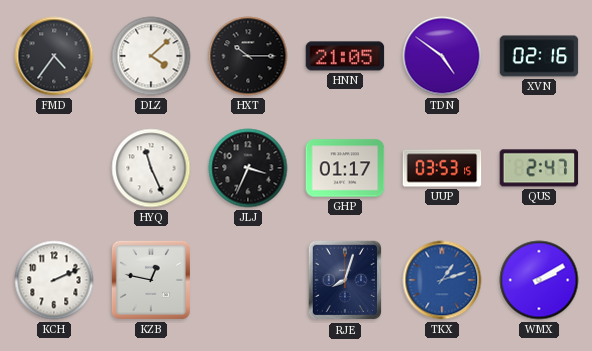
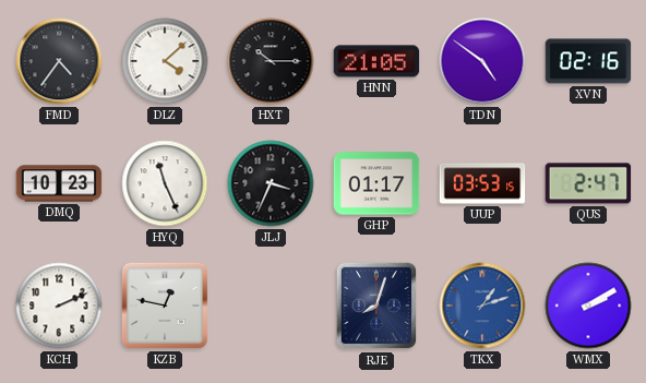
DMQ: none -> 10:23 (59, 183)
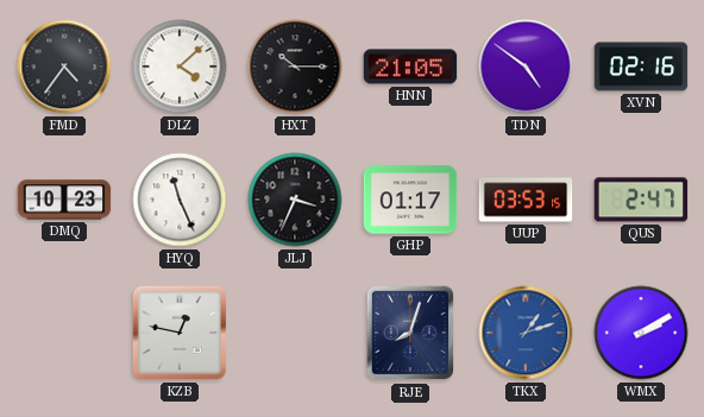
KCH: 2:11 -> none (59, 306)
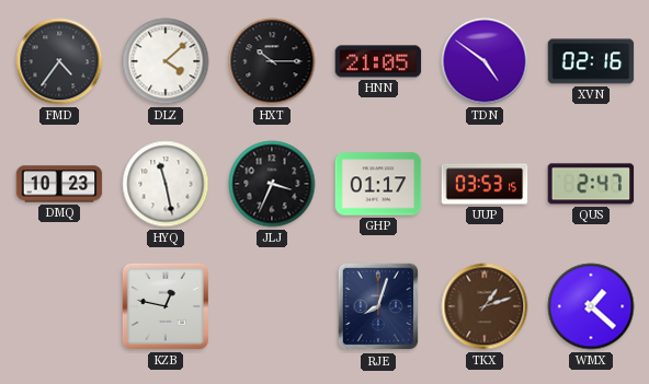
HYQ: 11:26 -> 11:28 (166, 184)
TKX dial: blue -> brown (485, 306)
WMX: 2:10 -> 1:22 (591, 306)
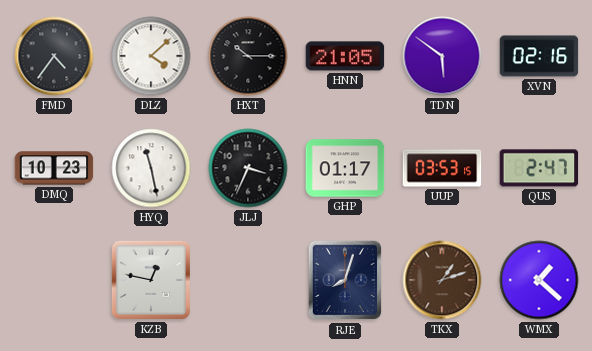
TDN: 4:51 -> 5:51 (442, 56)
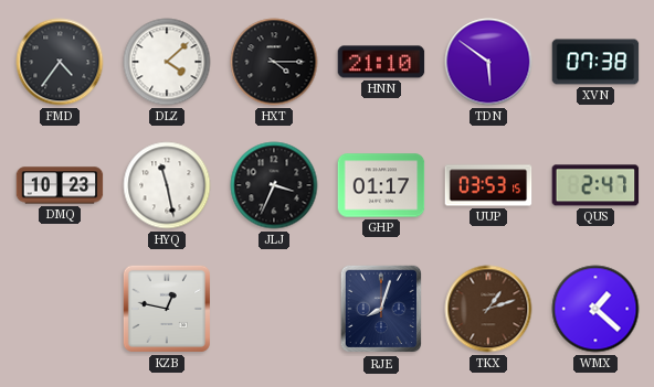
HXT: 10:15 -> 4:15 (274, 62)
HNN: 21:05 -> 21:10 (381, 62)
XVN: 02:16 -> 07:38 (595, 62)
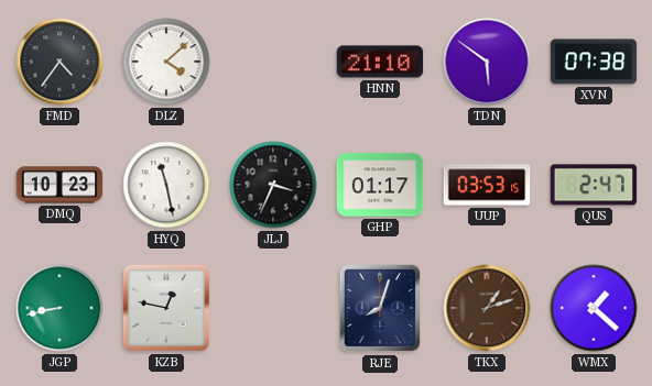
HXT: 4:15 -> none (274, 62)
JGP: none -> 8:43 (59, 308)
